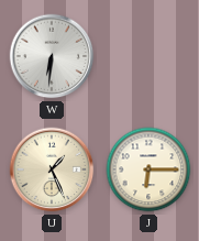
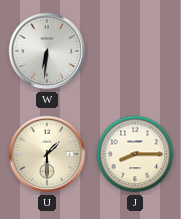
U: 1:26 -> 1:30 (47, 154)
J: 6:15 -> 8:15 (135, 154)
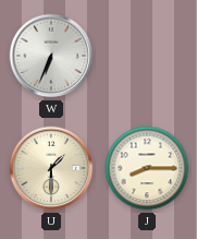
W: 6:31 -> 6:34 (51, 56)
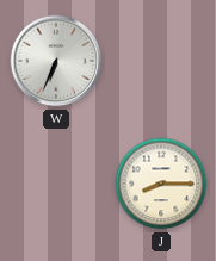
U: 1:30 -> none (51, 168)
